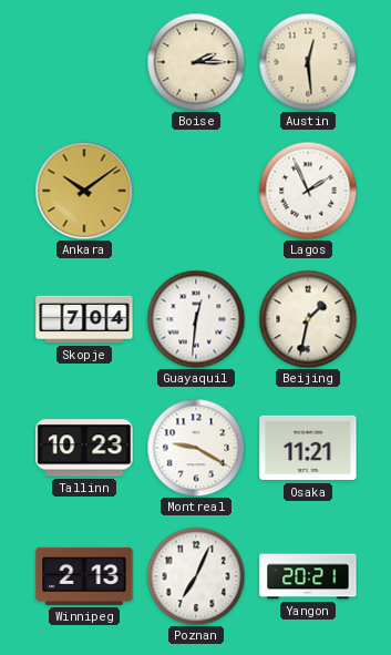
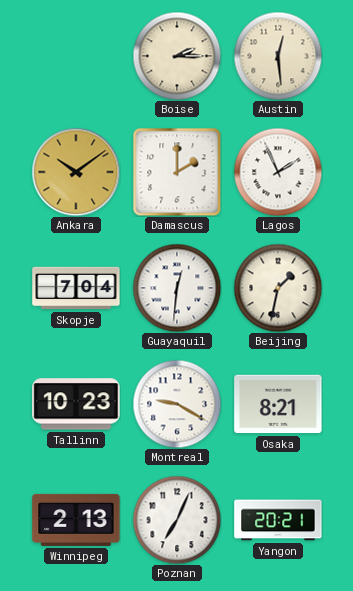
Damascus: none -> 2:00 (177, 172)
Osaka: 11:21 -> 8:21 (278, 404)
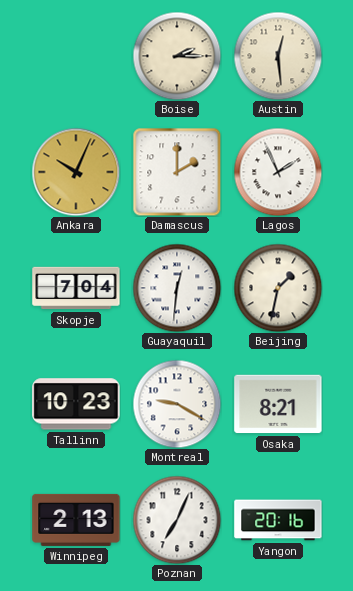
Ankara: 10:09 -> 10:04 (76, 172)
Yangon: 20:21 -> 20:16 (278, 520)
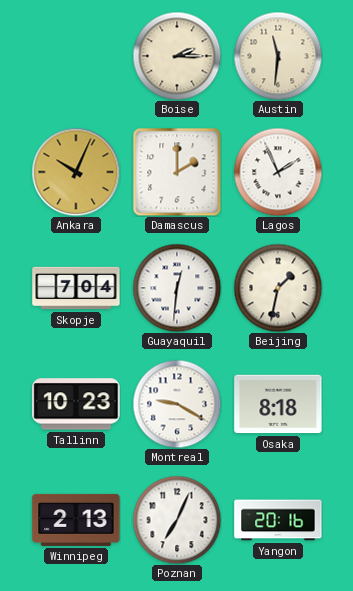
Austin: 12:29 -> 11:31 (278, 56)
Osaka: 8:21 -> 8:18 (278, 404)
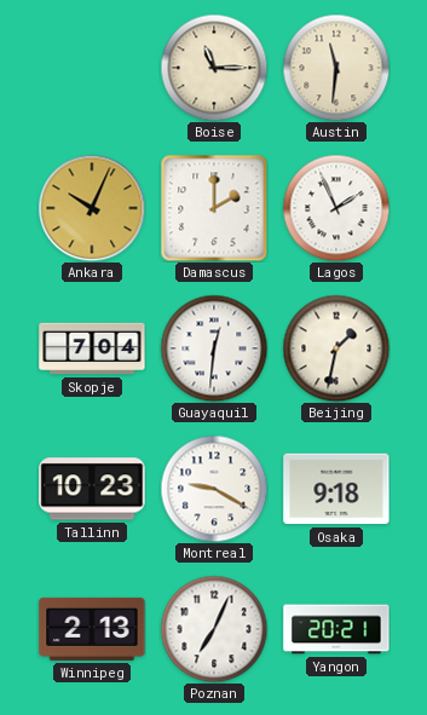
Boise: 2:15 -> 11:15 (214, 68)
Osaka: 8:18 -> 9:18 (336, 489)
Yangon: 20:16 -> 20:21 (336, 629)
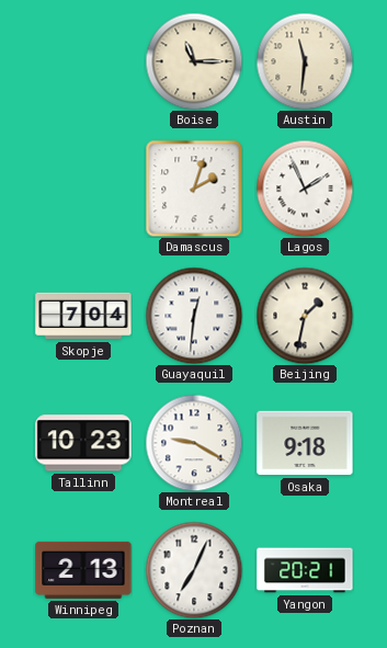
Ankara: 10:04 -> none (92, 208)
Damascus: 2:00 -> 2:03 (194, 189)
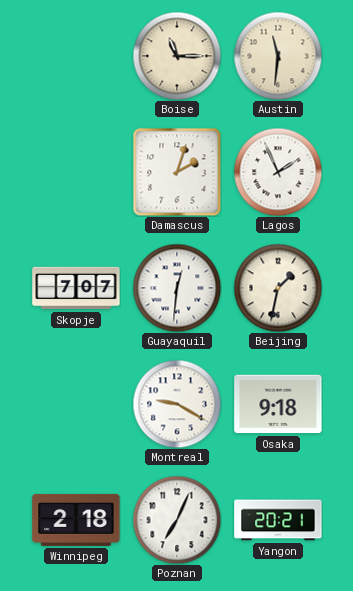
Skopje: 7:04 -> 7:07 (76, 288)
Tallinn: 10:23 -> none (83, 443)
Winnipeg: 2:13 -> 2:18 (76, 520)
